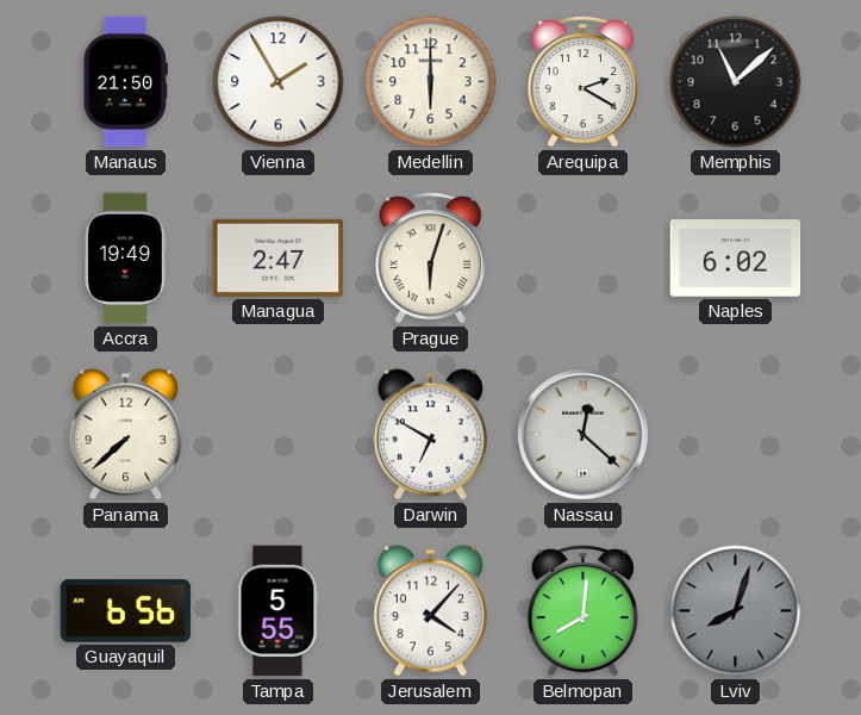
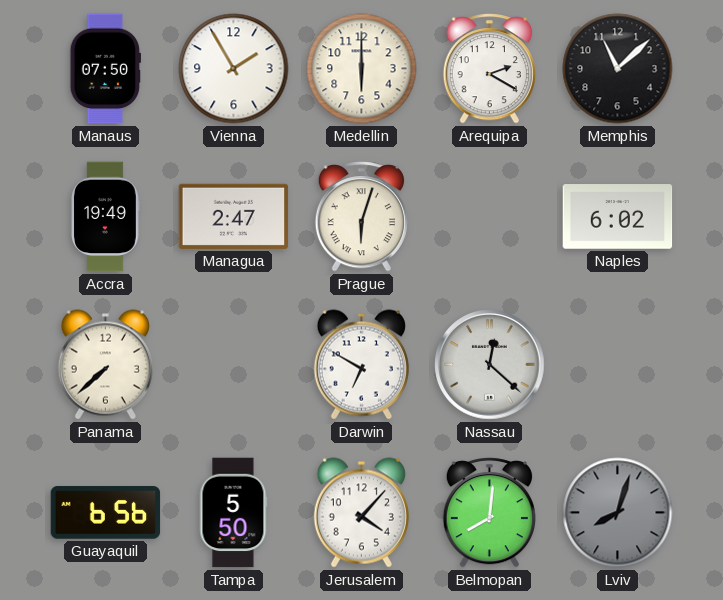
Manaus: 21:50 -> 07:50 (105, 69)
Tampa: 5:55 -> 5:50 (233, 513)
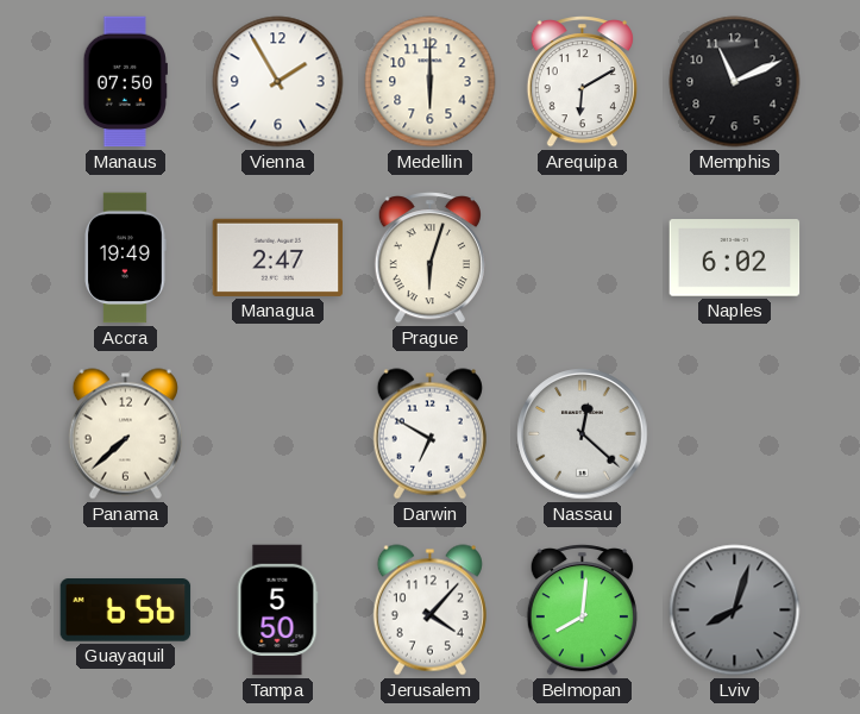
Arequipa: 2:20 -> 6:10 (582, 82)
Memphis: 11:08 -> 11:11 (735, 82)
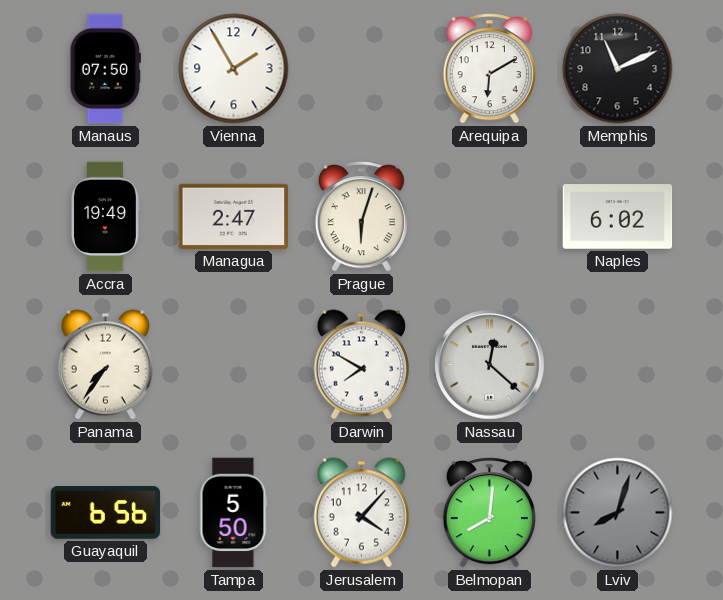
Medellin: 6:00 -> none (431, 82)
Panama: 7:38 -> 7:36 (105, 365)
Darwin: 6:50 -> 7:50 (361, 365)
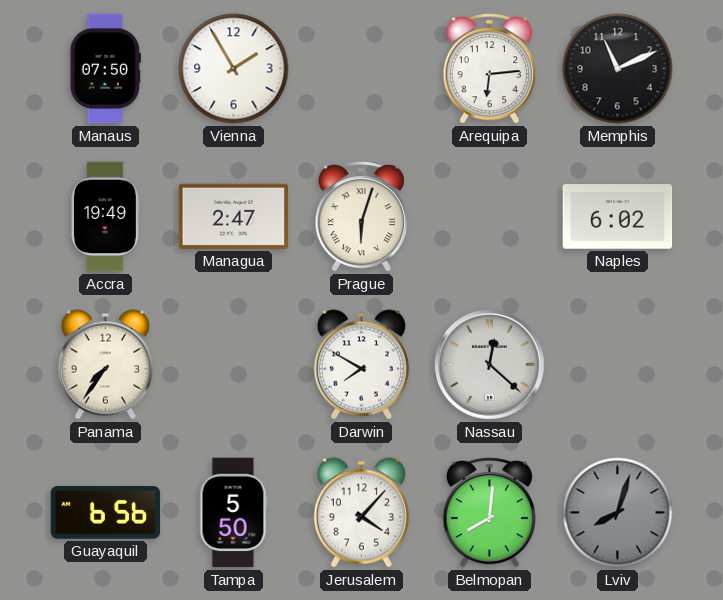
Arequipa: 6:10 -> 6:14 (489, 69)
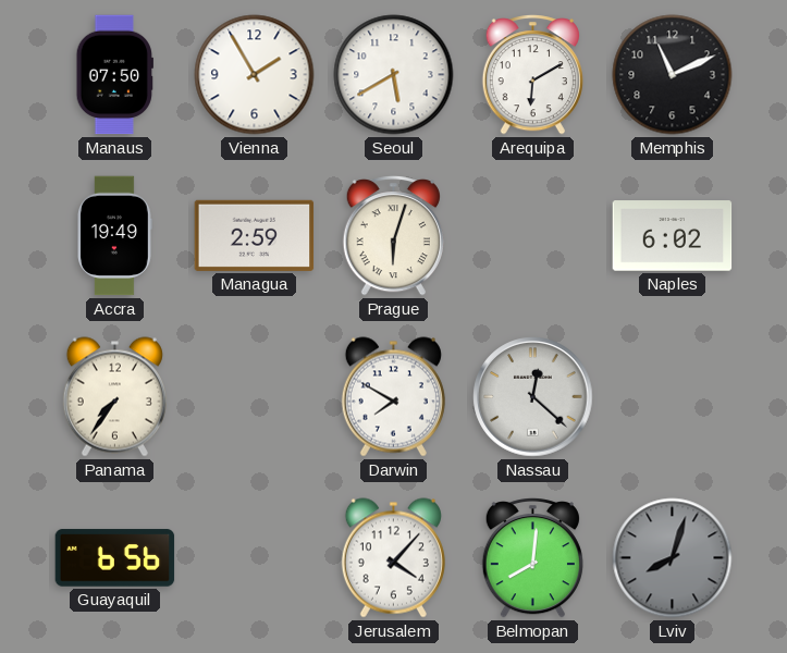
Seoul: none -> 5:40 (394, 75)
Arequipa: 6:14 -> 6:10 (532, 75)
Managua: 2:47 -> 2:59 (255, 235)
Tampa: 5:50 -> none (233, 513)
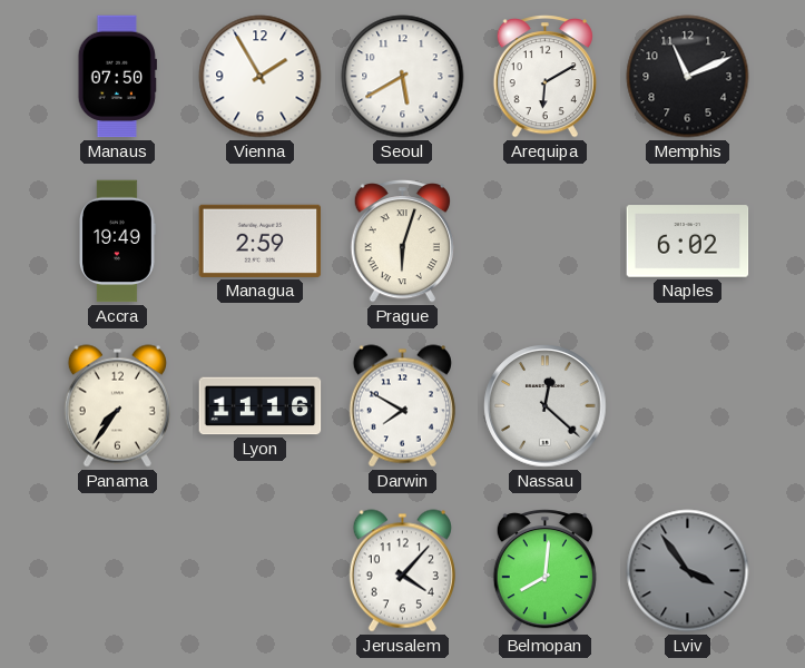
Lyon: none -> 11:16 (261, 406)
Guayaquil: 6:56 -> none (115, 558)
Lviv: 8:03 -> 3:54 (688, 571)
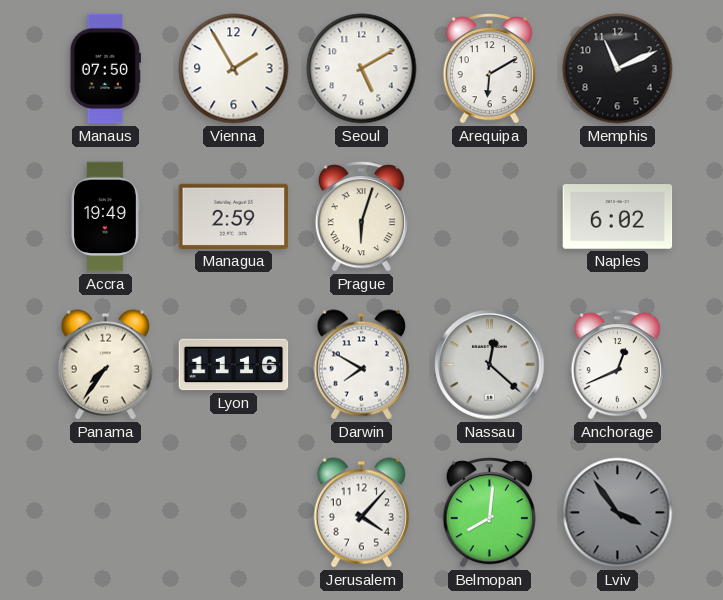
Seoul: 5:40 -> 5:10 (362, 69)
Anchorage: none -> 12:41 (617, 365)
